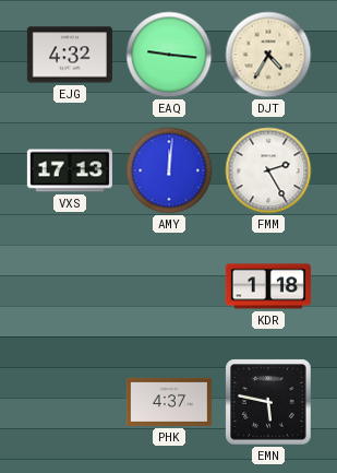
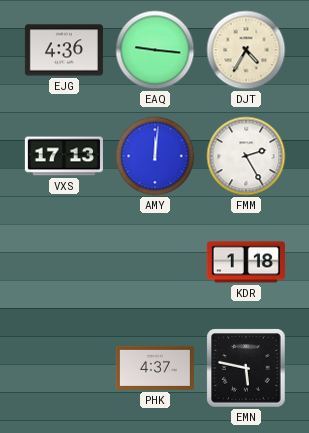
EJG: 4:32 -> 4:36 (64, 50)
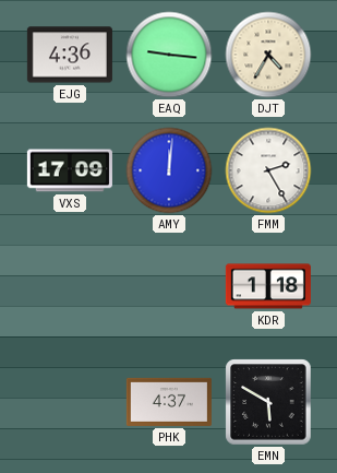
VXS: 17:13 -> 17:09 (70, 170)
EMN: 5:47 -> 5:50 (268, 402)
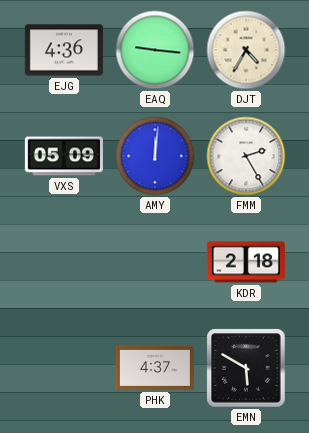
VXS: 17:09 -> 05:09 (64, 156)
KDR: 1:18 -> 2:18 (246, 262)
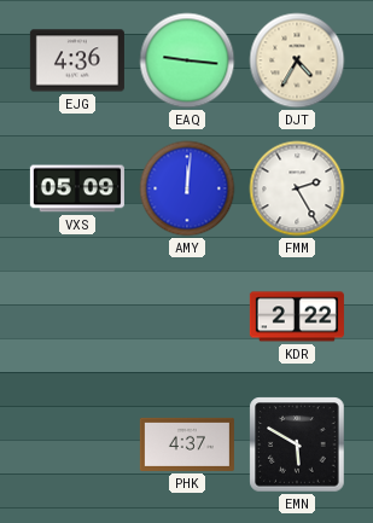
KDR: 2:18 -> 2:22 (297, 316)
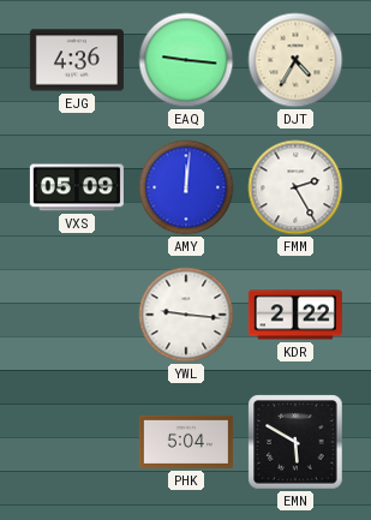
YWL: none -> 9:16 (186, 315)
PHK: 4:37 -> 5:04 (186, 442)
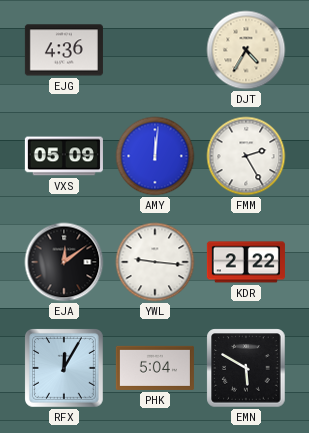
EAQ: 9:16 -> none (186, 60)
EJA: none -> 12:09 (64, 262)
RFX: none -> 12:05 (65, 369)
